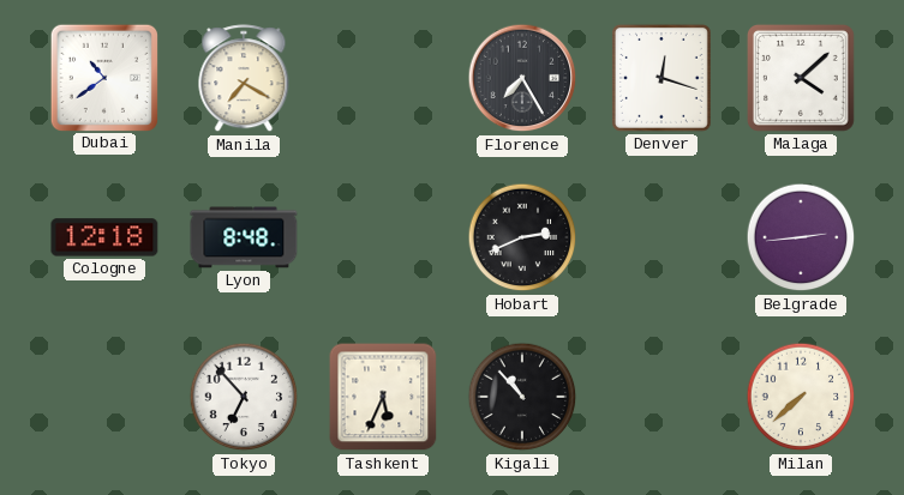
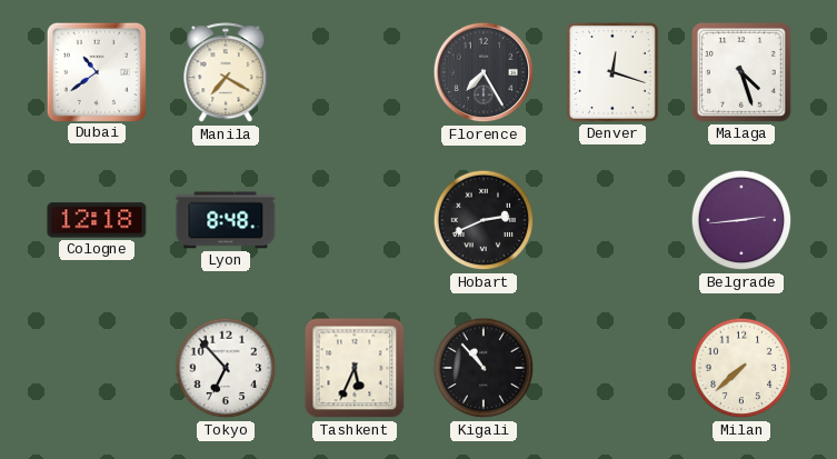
Malaga: 4:08 -> 4:27 (741, 72)
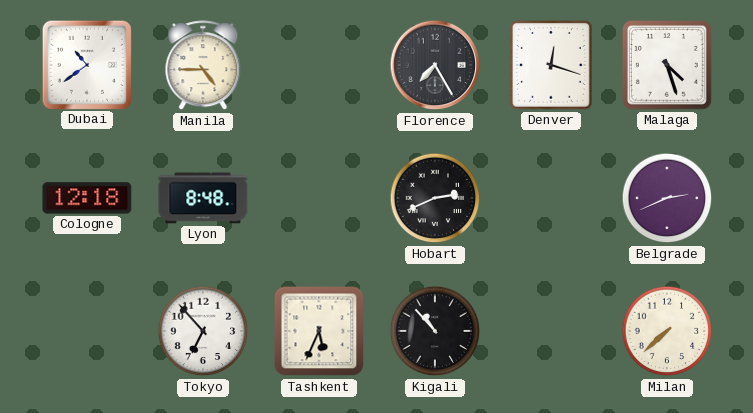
Manila: 7:20 -> 4:45 (203, 66)
Belgrade: 2:44 -> 2:41 (667, 198)
